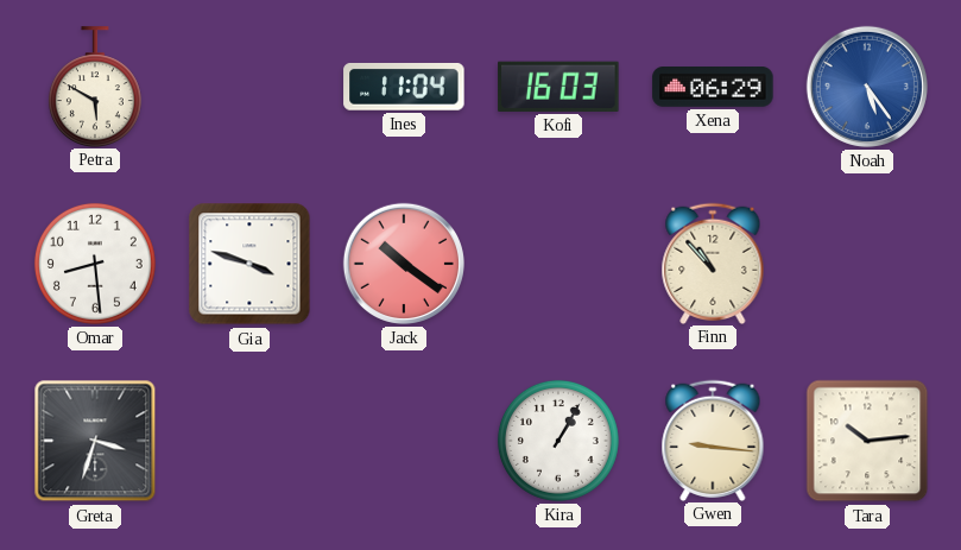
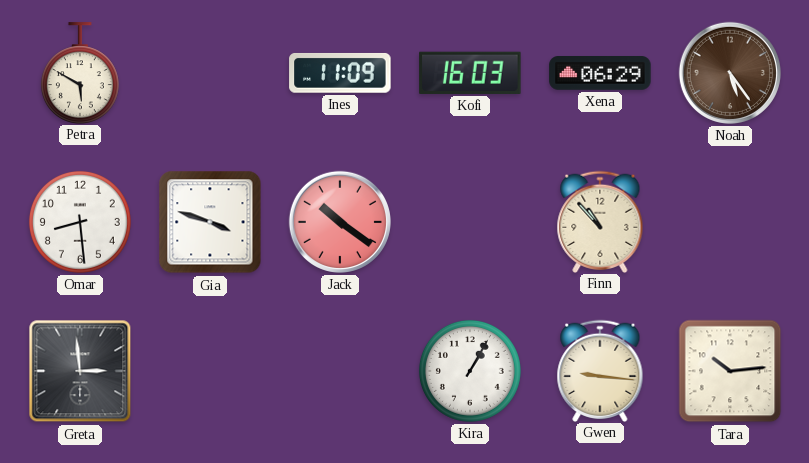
Ines: 11:04 -> 11:09 (340, 73)
Noah dial: blue -> brown (730, 73)
Greta: 3:33 -> 2:59 (80, 371)
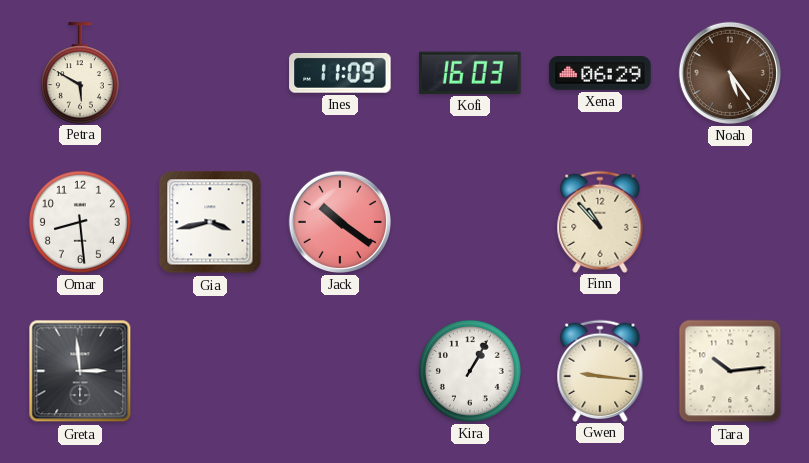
Gia: 3:48 -> 3:43 (210, 222)
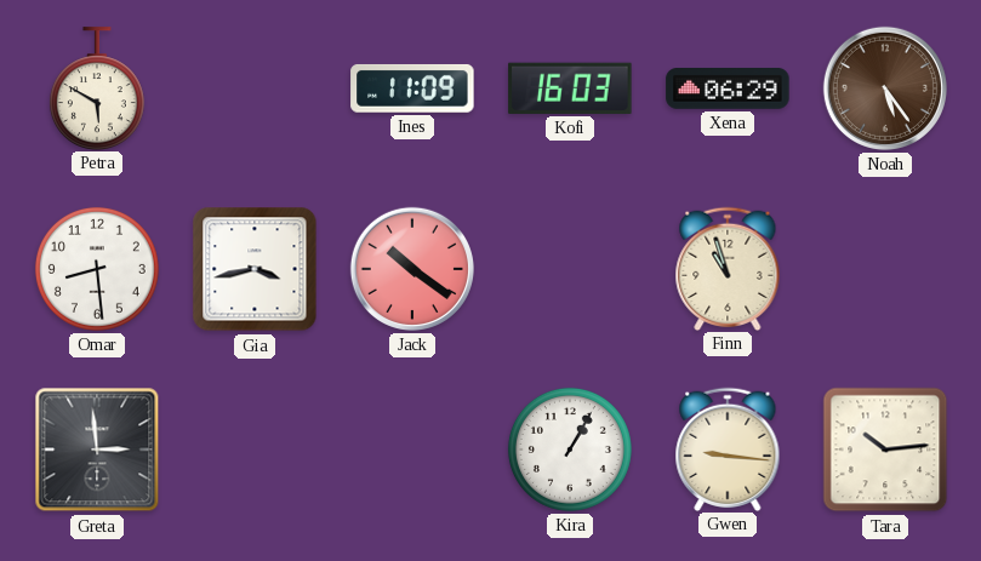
Finn: 10:53 -> 10:57 (728, 268)
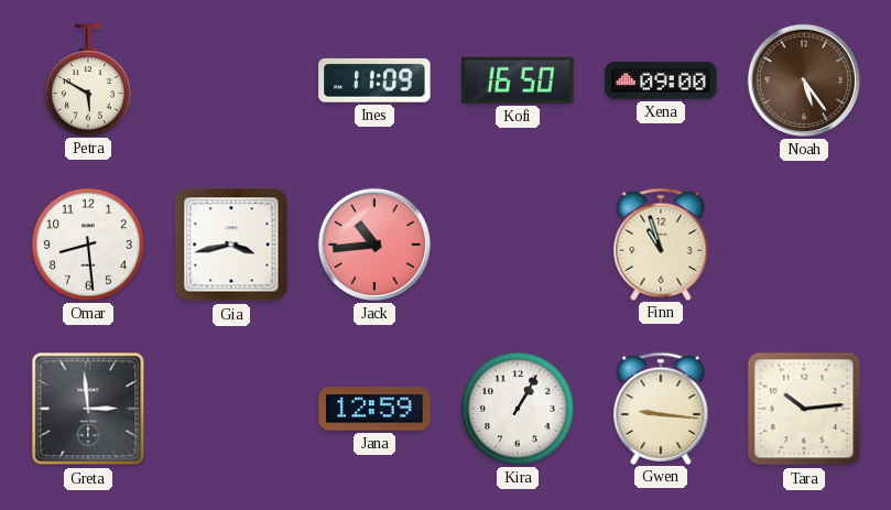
Kofi: 16:03 -> 16:50 (518, 80)
Xena: 06:29 -> 09:00 (661, 82)
Jack: 10:21 -> 10:44 (374, 245)
Jana: none -> 12:59 (374, 409)
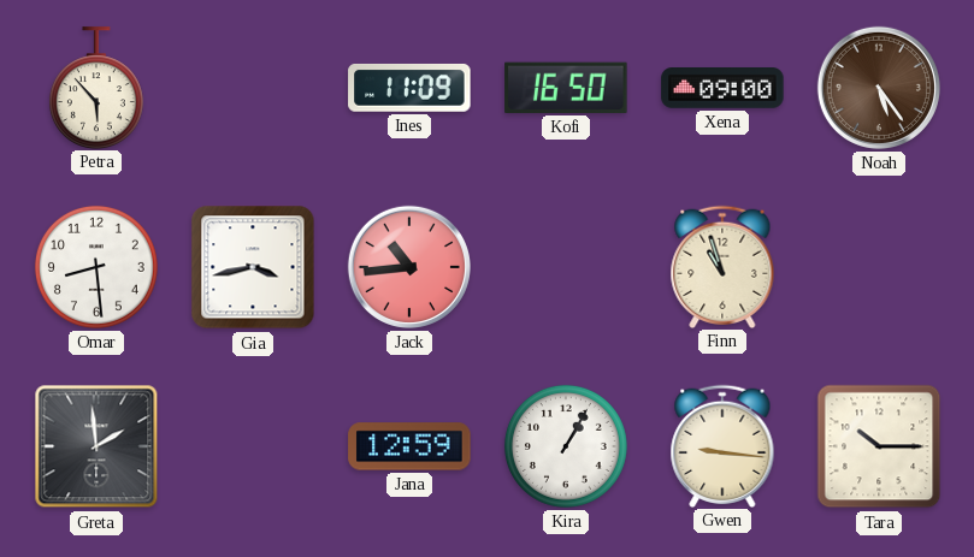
Petra: 5:50 -> 5:53 (96, 88)
Greta: 2:59 -> 1:59 (96, 446)
Tara: 10:14 -> 10:15 (879, 446)
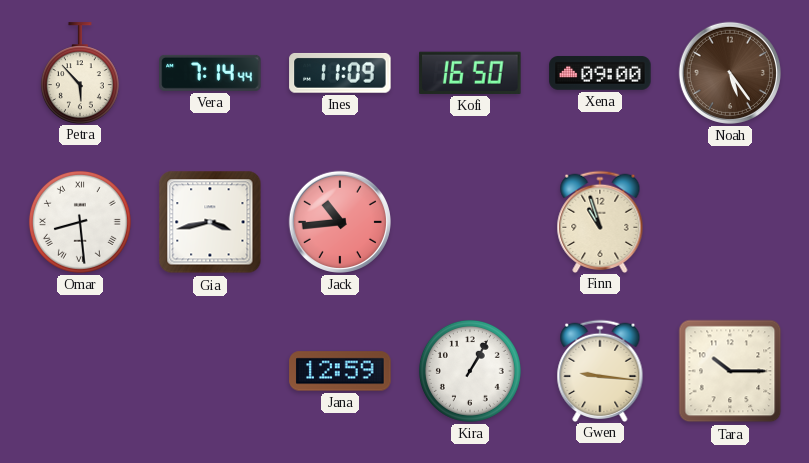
Vera: none -> 7:14 (210, 73)
Omar numerals: Arabic -> Roman (80, 222)
Greta: 1:59 -> none (96, 446)
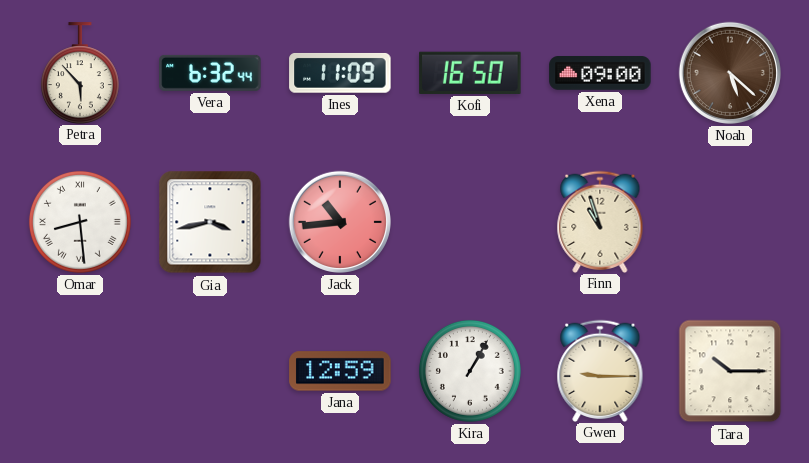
Vera: 7:14 -> 6:32 (210, 73)
Noah: 5:24 -> 5:22 (730, 73)
Gwen: 9:16 -> 9:15 (600, 370)
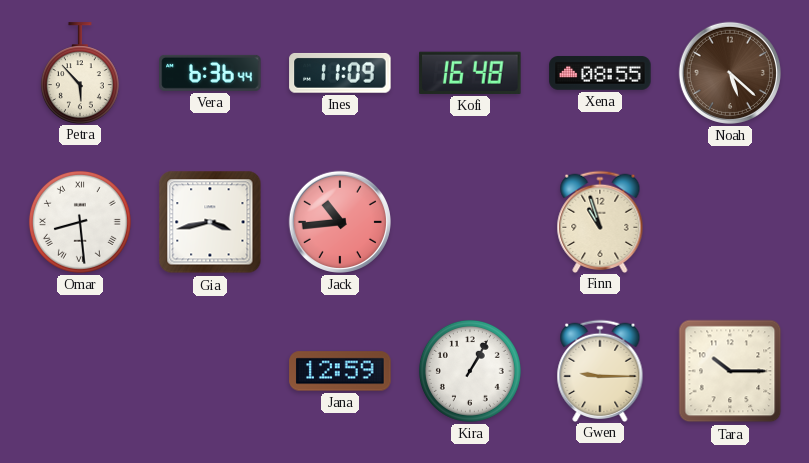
Vera: 6:32 -> 6:36 (210, 73)
Kofi: 16:50 -> 16:48 (470, 73)
Xena: 09:00 -> 08:55 (600, 74)
